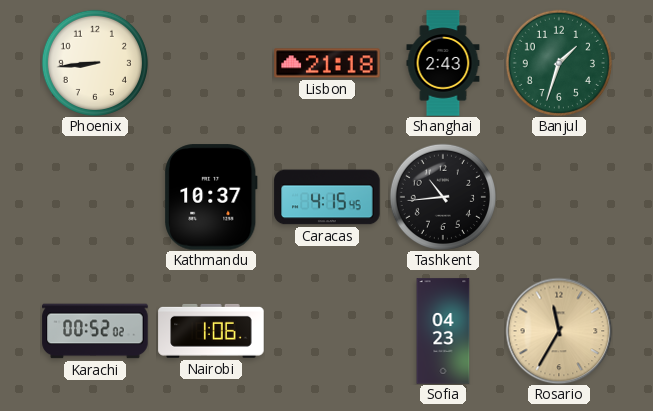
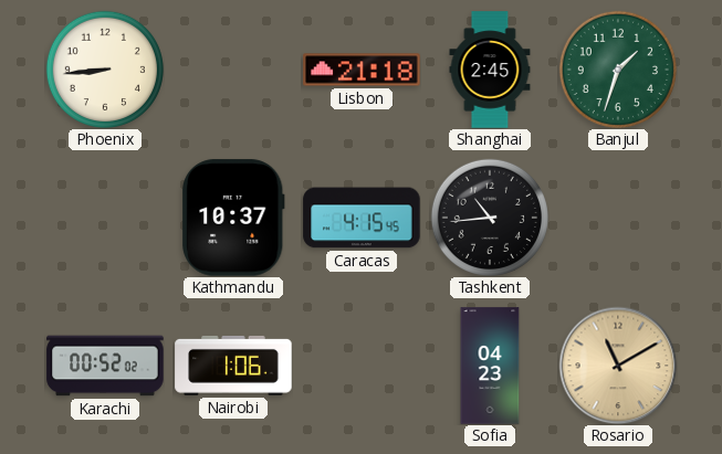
Shanghai: 2:43 -> 2:45 (490, 70)
Rosario: 11:35 -> 11:10 (618, 366)
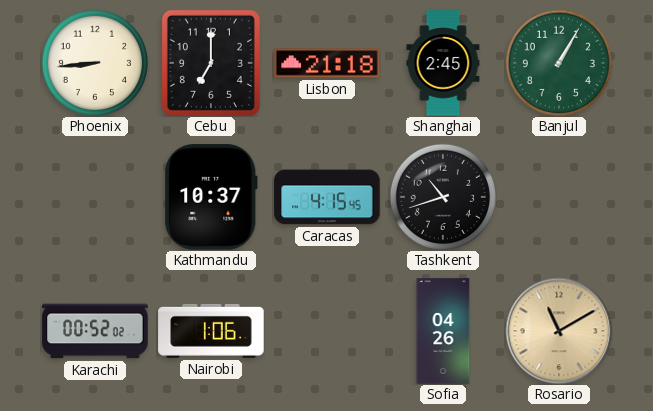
Cebu: none -> 7:00 (211, 63)
Banjul: 1:33 -> 1:05 (559, 63)
Tashkent: 10:44 -> 10:42 (443, 197)
Sofia: 04:23 -> 04:26 (443, 331)
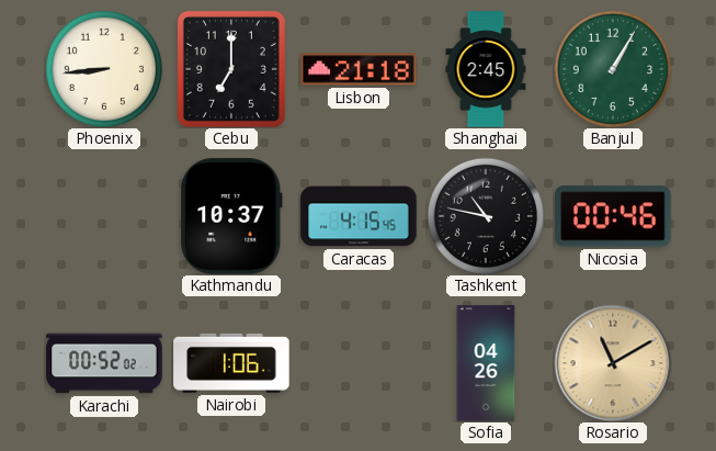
Tashkent: 10:42 -> 10:47 (486, 216)
Nicosia: none -> 00:46 (613, 216)
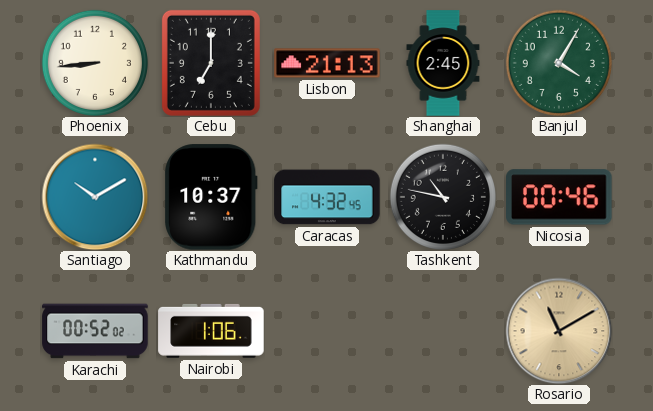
Lisbon: 21:18 -> 21:13 (327, 63)
Banjul: 1:05 -> 4:05 (559, 63)
Santiago: none -> 10:10 (95, 197)
Caracas: 4:15 -> 4:32 (327, 197)
Sofia: 04:26 -> none (486, 363)
